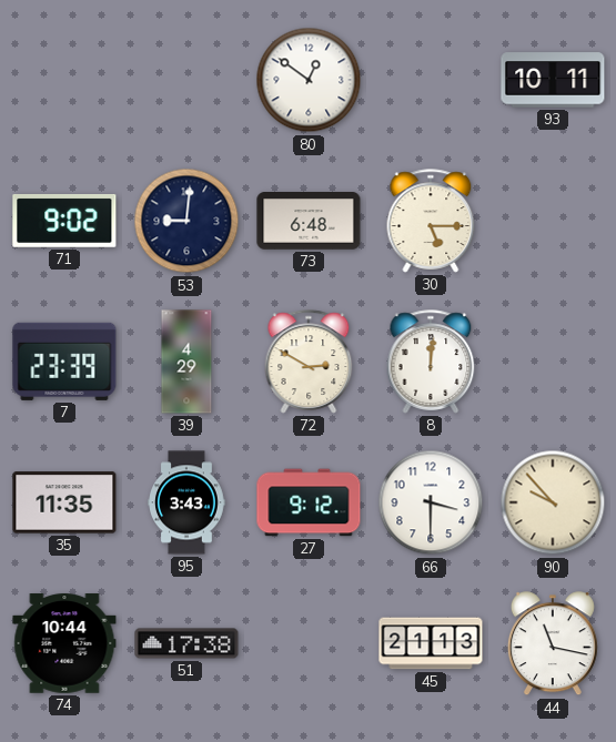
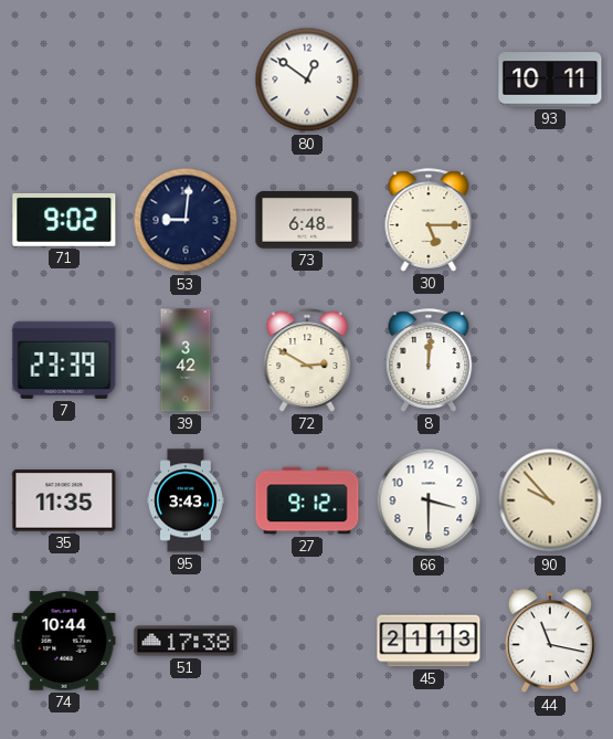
39: 4:29 -> 3:42 (186, 360)
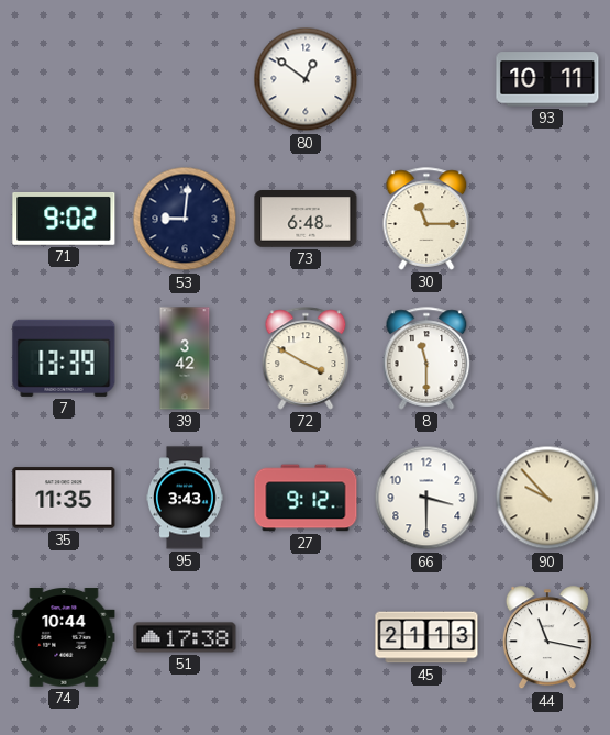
30: 5:15 -> 11:15 (426, 219)
7: 23:39 -> 13:39 (64, 358)
72: 2:50 -> 3:50 (306, 358)
8: 12:01 -> 11:30 (426, 358)
